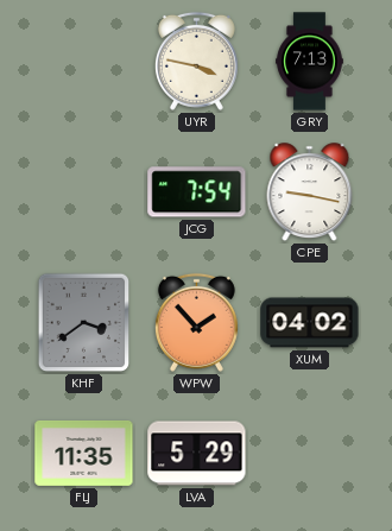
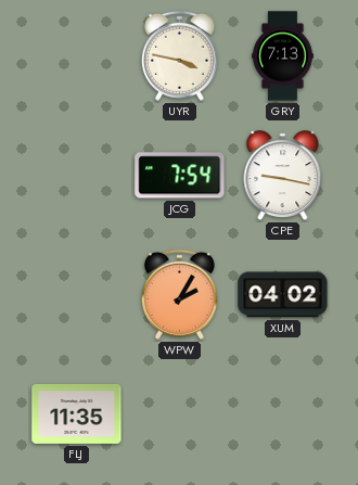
KHF: 3:39 -> none (84, 323)
WPW: 1:53 -> 2:05 (179, 294)
LVA: 5:29 -> none (197, 454)
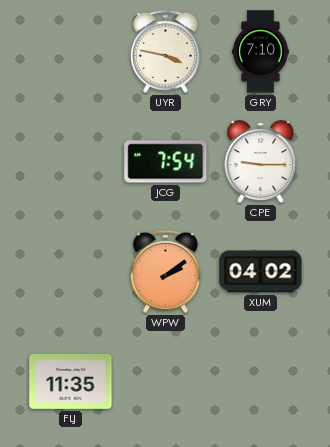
GRY: 7:13 -> 7:10 (261, 52)
CPE: 9:17 -> 9:15 (261, 162)
WPW: 2:05 -> 2:09 (165, 271)
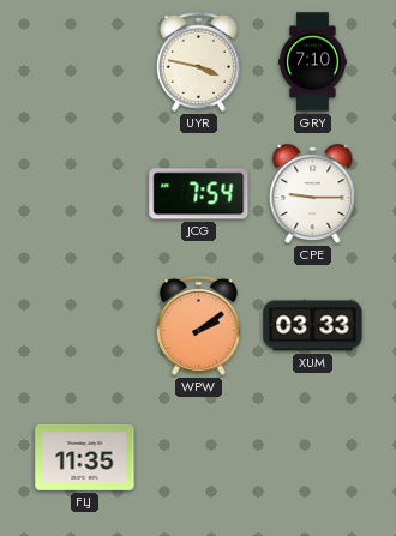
XUM: 04:02 -> 03:33 (313, 326)
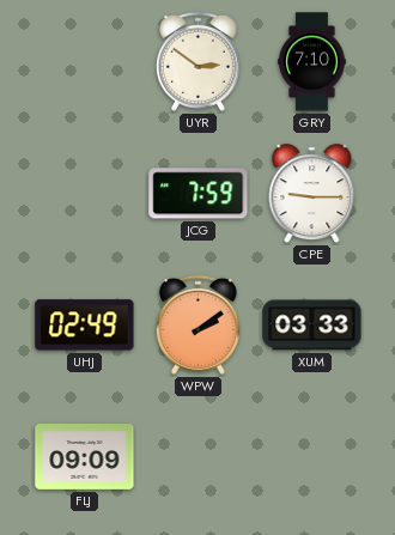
UYR: 3:47 -> 2:51 (197, 61)
JCG: 7:54 -> 7:59 (199, 194)
UHJ: none -> 02:49 (85, 326)
FLJ: 11:35 -> 09:09 (85, 456)
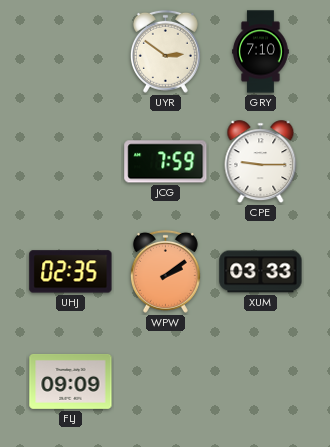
UHJ: 02:49 -> 02:35 (71, 272)
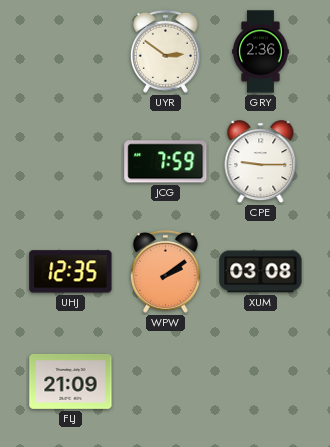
GRY: 7:10 -> 2:36 (261, 52)
UHJ: 02:35 -> 12:35 (71, 272)
XUM: 03:33 -> 03:08 (261, 272)
FLJ: 09:09 -> 21:09 (71, 381)
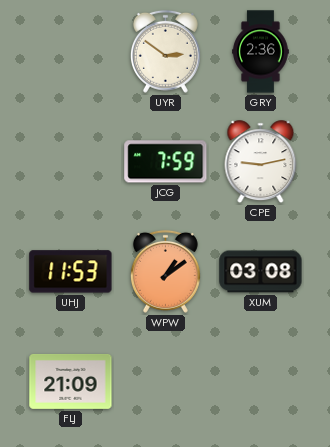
CPE: 9:15 -> 9:13 (261, 162)
UHJ: 12:35 -> 11:53 (71, 272)
WPW: 2:09 -> 1:09 (165, 271)
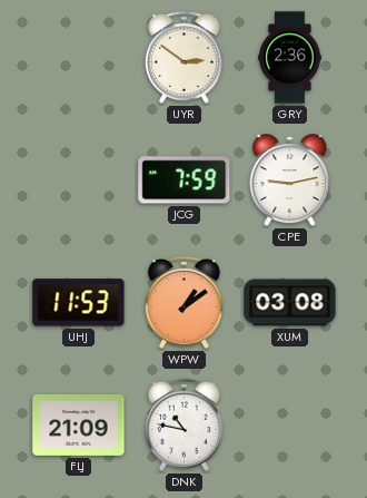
DNK: none -> 10:47 (183, 424)
